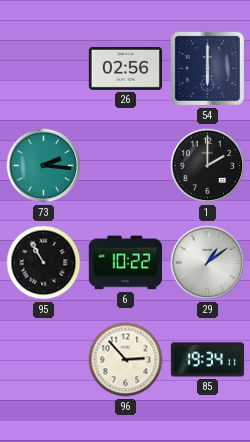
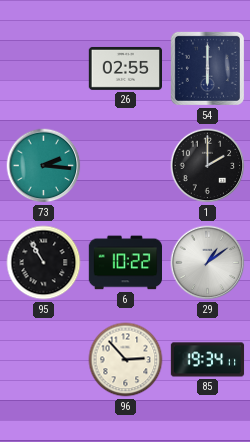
26: 02:56 -> 02:55 (125, 68)
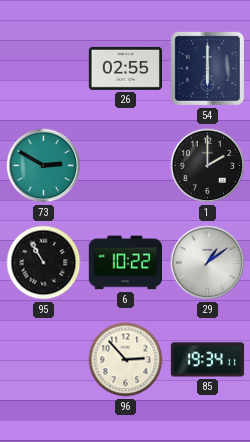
73: 2:16 -> 2:50 (44, 166)
